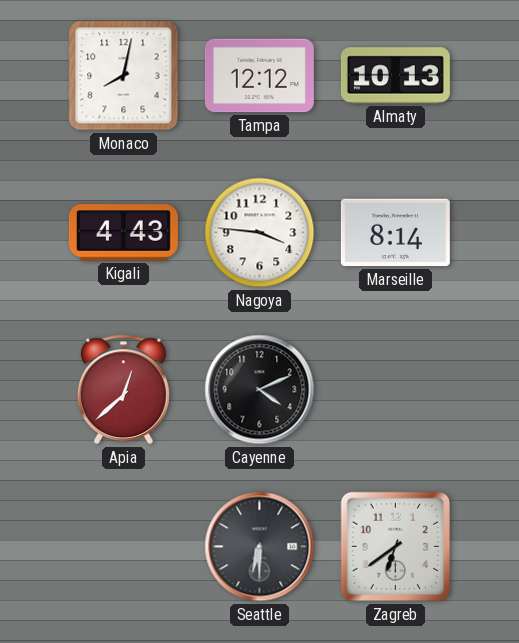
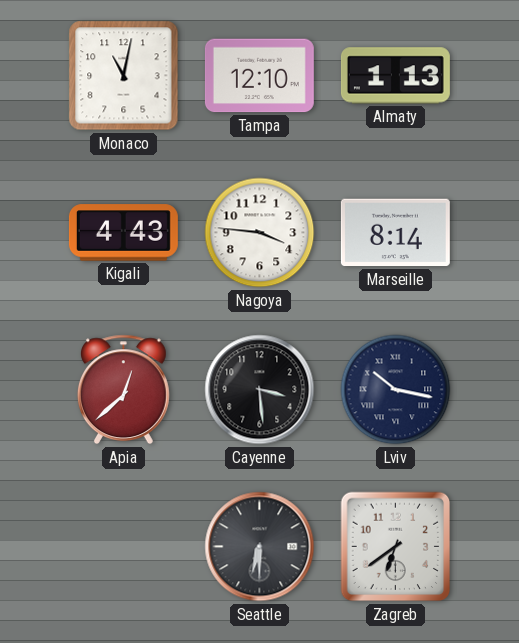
Monaco: 8:02 -> 11:02 (124, 76)
Tampa: 12:12 -> 12:10 (259, 76)
Almaty: 10:13 -> 1:13 (395, 76)
Cayenne: 4:11 -> 3:29 (260, 390)
Lviv: none -> 10:17 (396, 390)
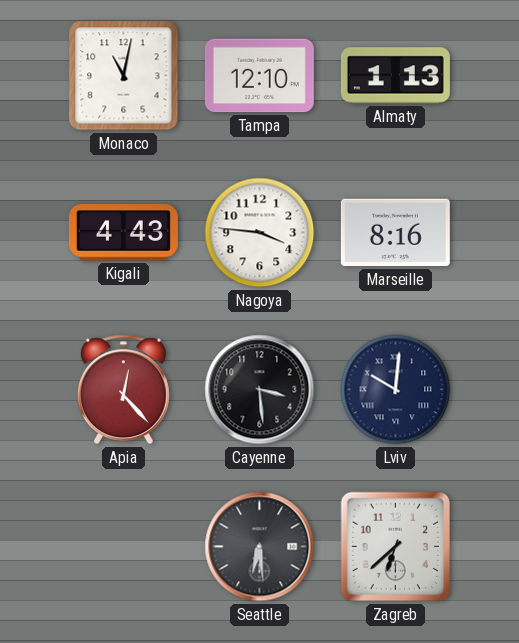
Marseille: 8:14 -> 8:16 (395, 233)
Apia: 12:38 -> 12:23 (123, 390)
Lviv: 10:17 -> 10:01 (396, 390)
Seattle: 6:30 -> 6:29 (260, 547)
Zagreb: 6:39 -> 6:38 (396, 547)
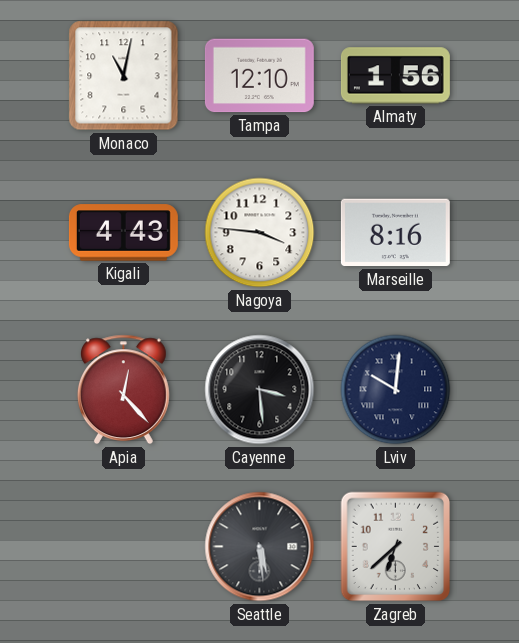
Almaty: 1:13 -> 1:56 (395, 76)
Seattle: 6:29 -> 5:29 (260, 547)
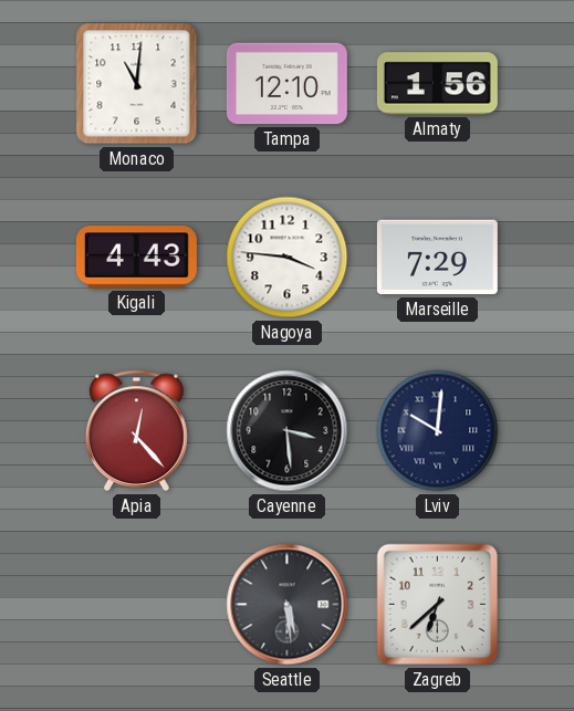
Monaco: 11:02 -> 11:01 (137, 84)
Marseille: 8:16 -> 7:29 (437, 258)
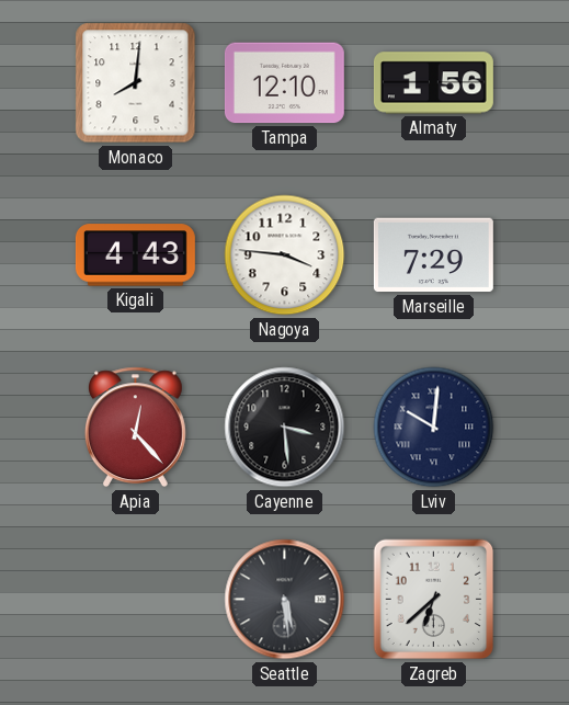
Monaco: 11:01 -> 8:01 (136, 83)
